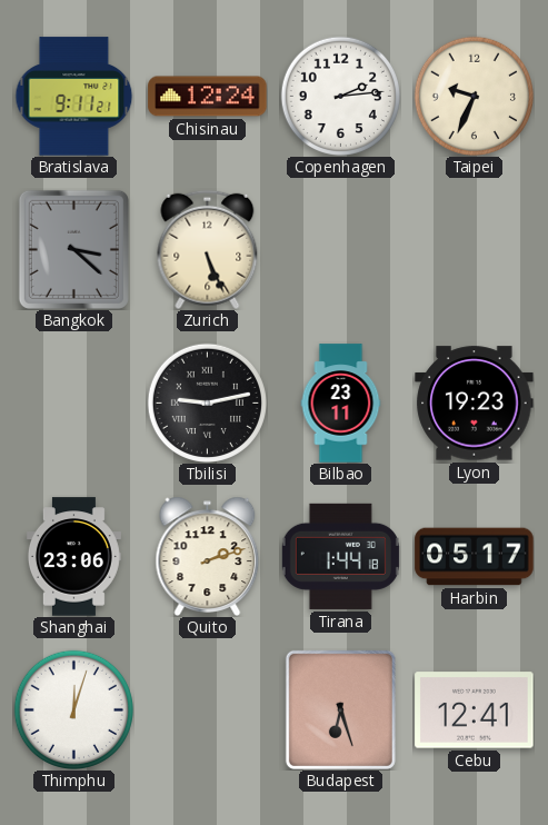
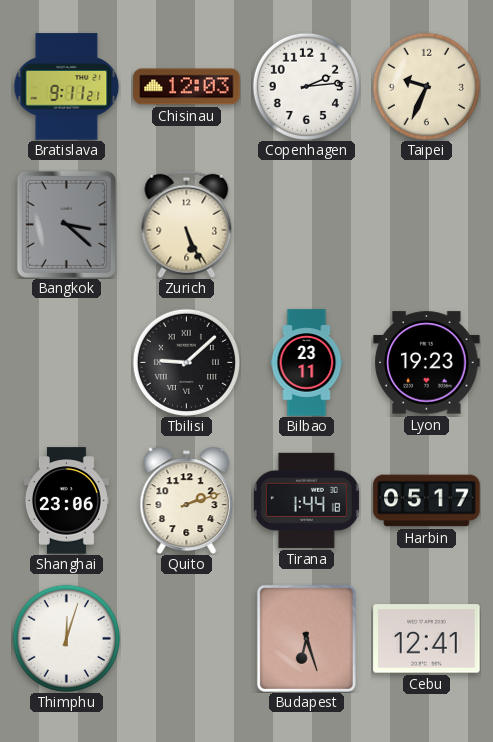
Chisinau: 12:24 -> 12:03 (187, 87)
Tbilisi: 9:13 -> 9:08 (186, 362)
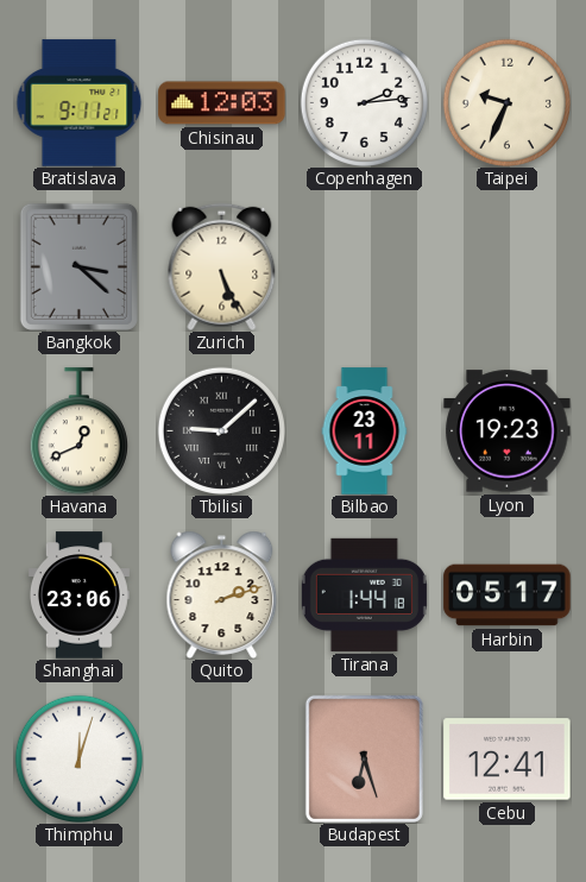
Havana: none -> 12:41 (78, 431)
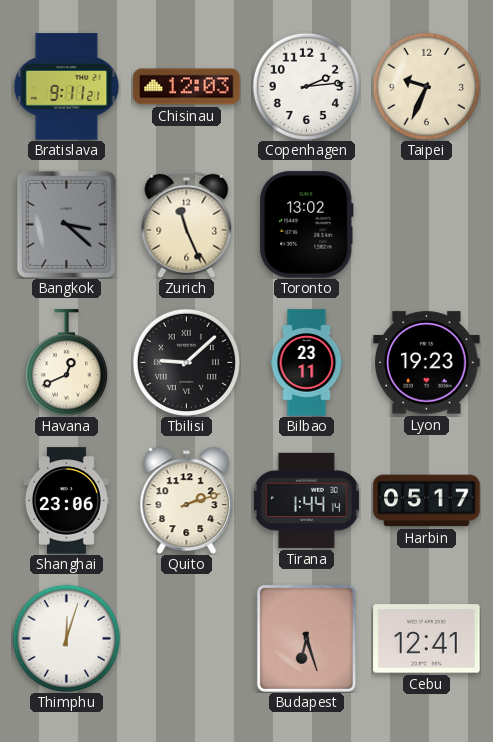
Zurich: 5:26 -> 11:26 (187, 224)
Toronto: none -> 13:02 (307, 225)
Tirana: 1:44:18 -> 1:44:14 (306, 500)
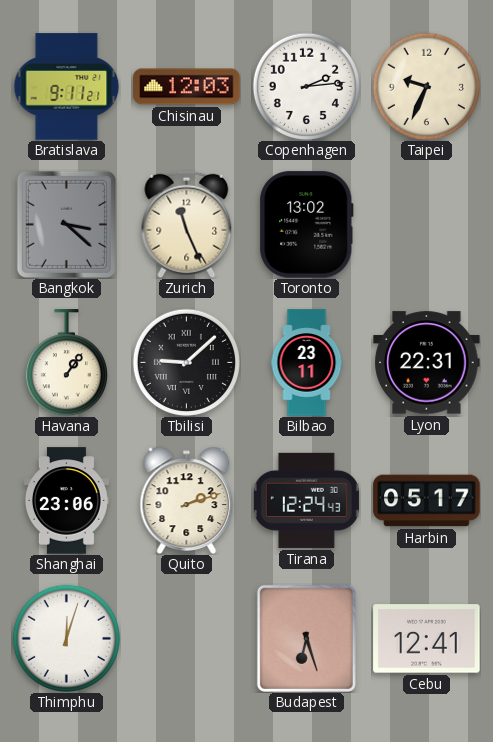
Havana: 12:41 -> 1:06 (66, 363)
Lyon: 19:23 -> 22:31 (427, 363)
Tirana: 1:44 -> 12:24 (306, 500)
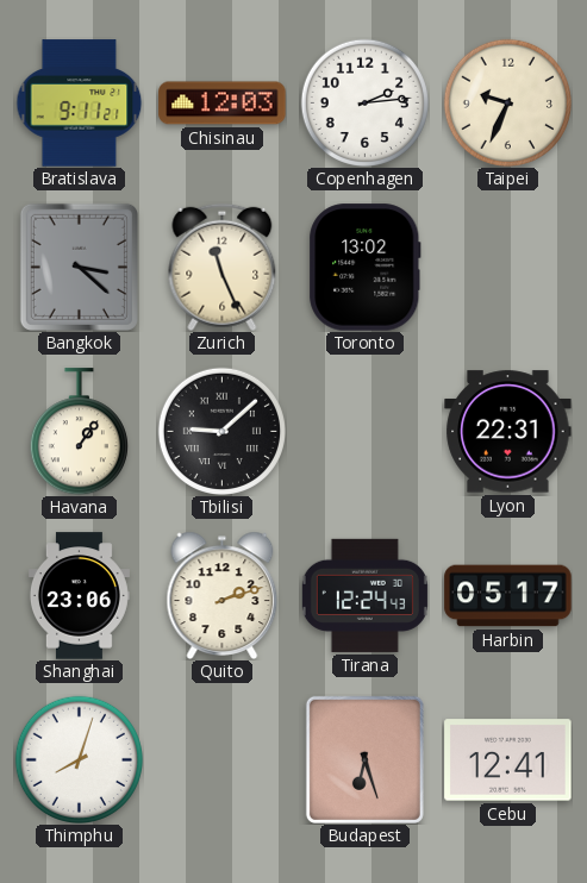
Bilbao: 23:11 -> none (307, 363)
Thimphu: 12:03 -> 8:03 (79, 759)
